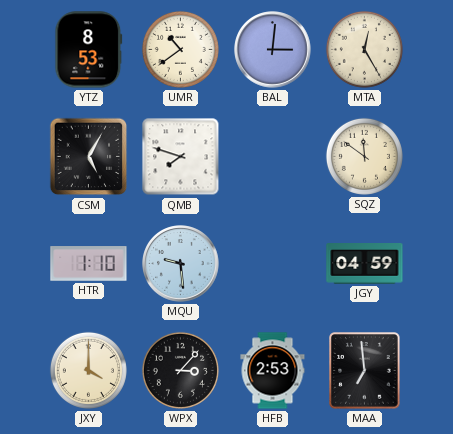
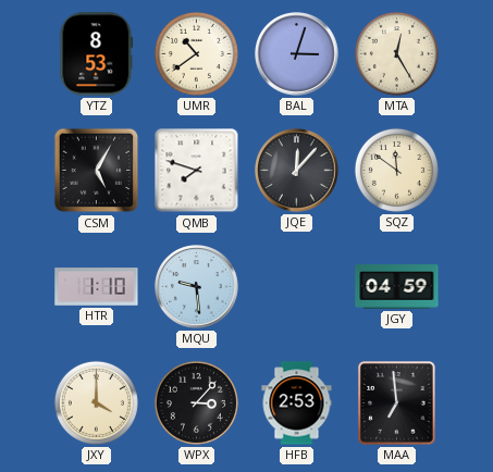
BAL: 3:01 -> 3:03 (297, 54)
JQE: none -> 12:07 (297, 171)
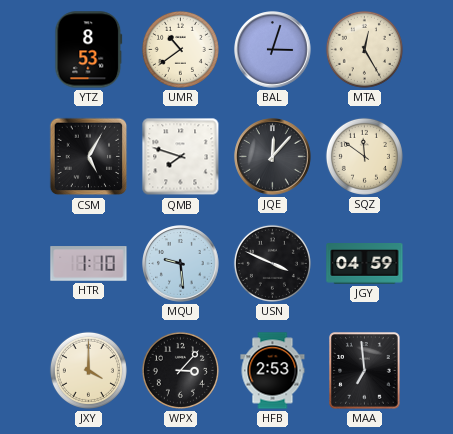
USN: none -> 3:49 (272, 263)
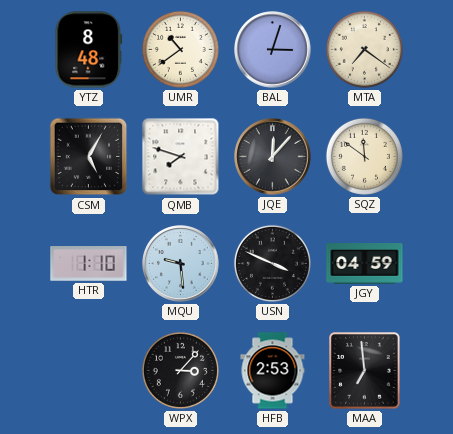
YTZ: 8:53 -> 8:48 (89, 50)
MTA: 12:25 -> 7:21 (364, 49)
JXY: 4:00 -> none (88, 370)
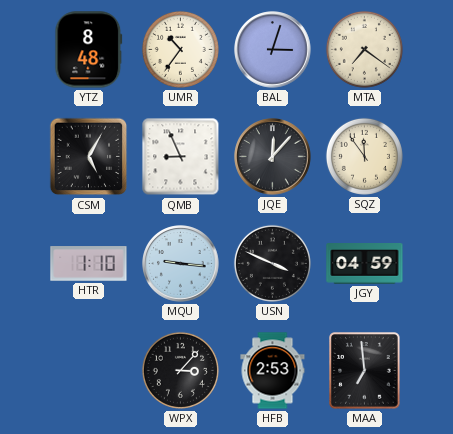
UMR: 10:39 -> 10:36 (180, 49)
QMB: 7:48 -> 8:56 (181, 157)
SQZ: 11:51 -> 11:54 (364, 156)
MQU: 9:29 -> 9:16 (181, 264)
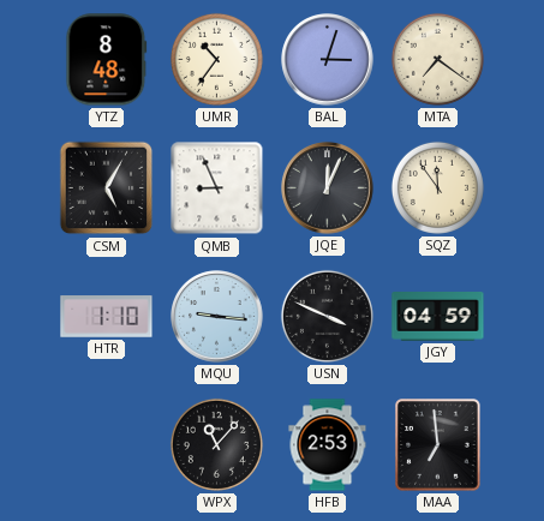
JQE: 12:07 -> 12:04 (328, 188)
WPX: 3:07 -> 11:07 (216, 444)
